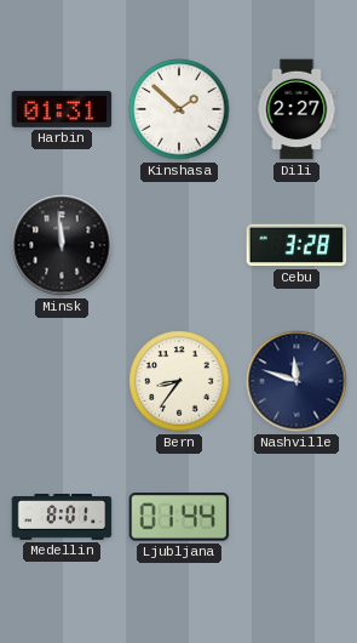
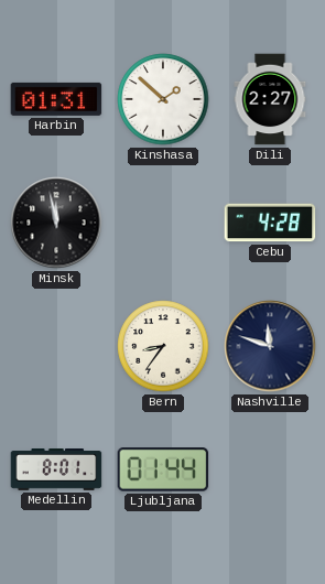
Minsk: 11:59 -> 11:58 (56, 223)
Cebu: 3:28 -> 4:28 (270, 223)
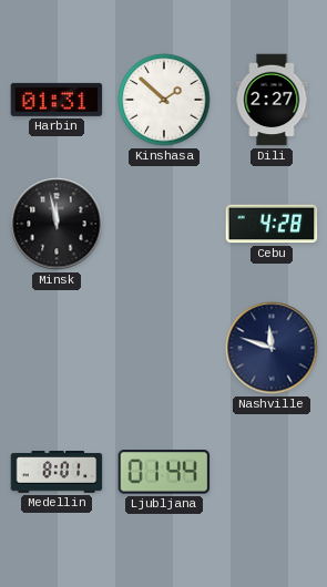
Bern: 8:36 -> none (163, 346)
